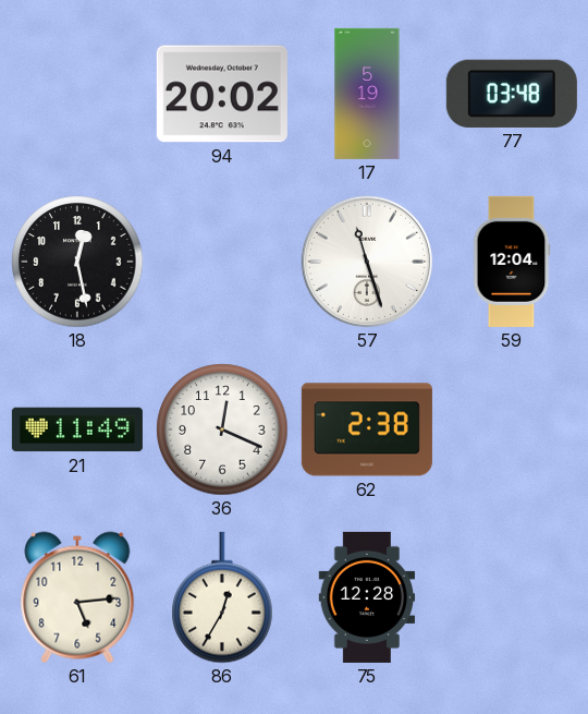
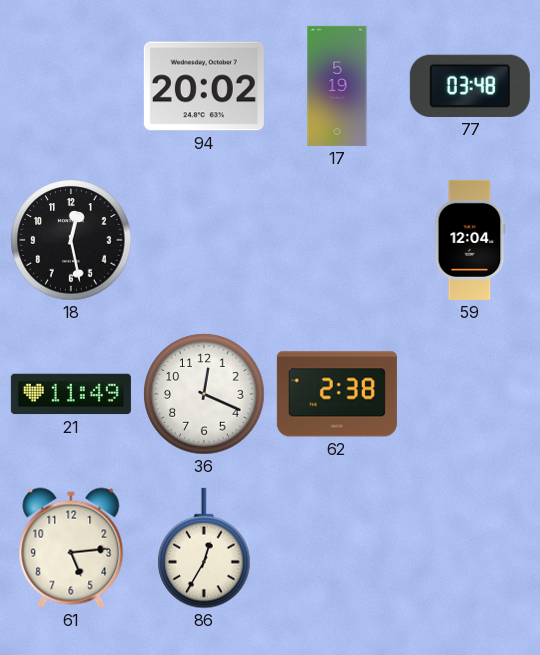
57: 11:27 -> none (367, 262)
75: 12:28 -> none (367, 597)
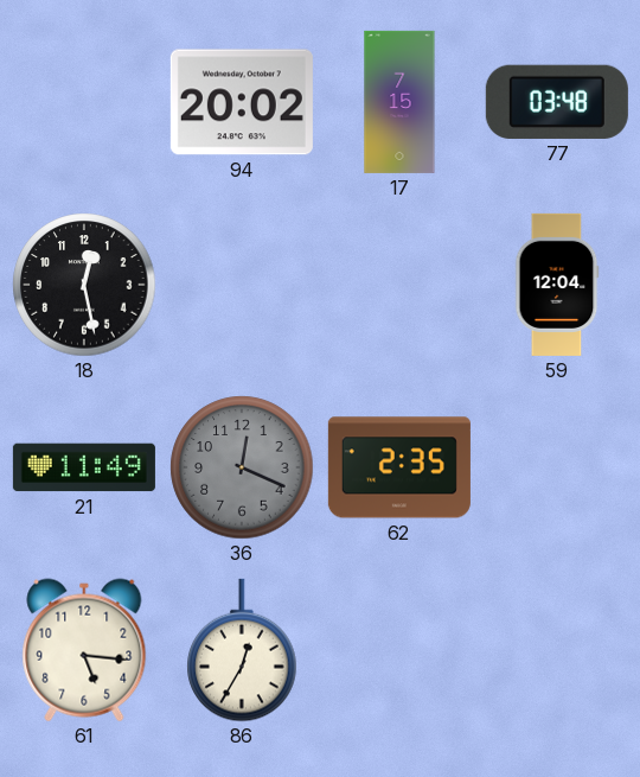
17: 5:19 -> 7:15 (399, 102)
36 dial: white -> grey (242, 467)
62: 2:38 -> 2:35 (399, 467)
61: 5:14 -> 5:16 (84, 650)
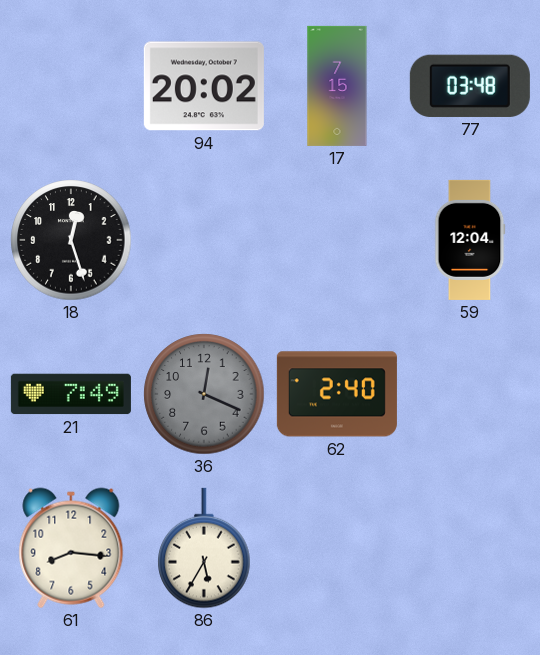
18: 12:28 -> 12:27 (71, 240)
21: 11:49 -> 7:49 (71, 394)
62: 2:35 -> 2:40 (337, 394)
61: 5:16 -> 8:16 (71, 548)
86: 12:35 -> 5:35 (204, 548)
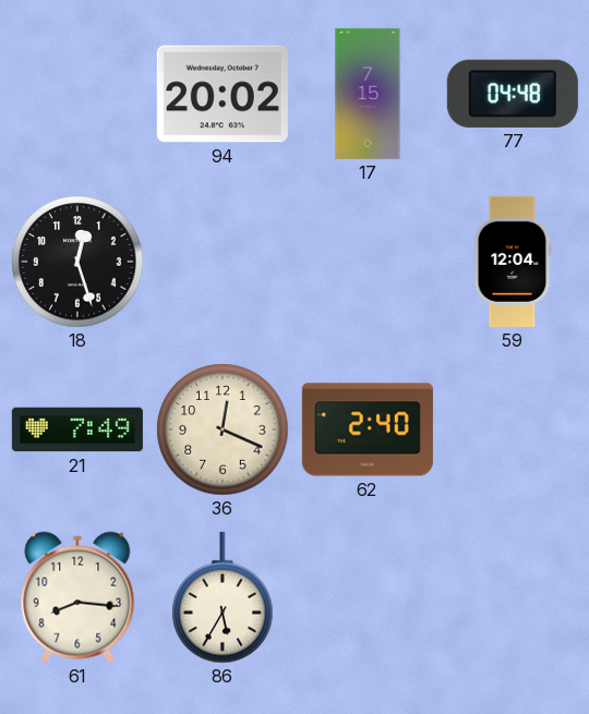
77: 03:48 -> 04:48 (513, 94)
36 dial: grey -> cream (223, 429)
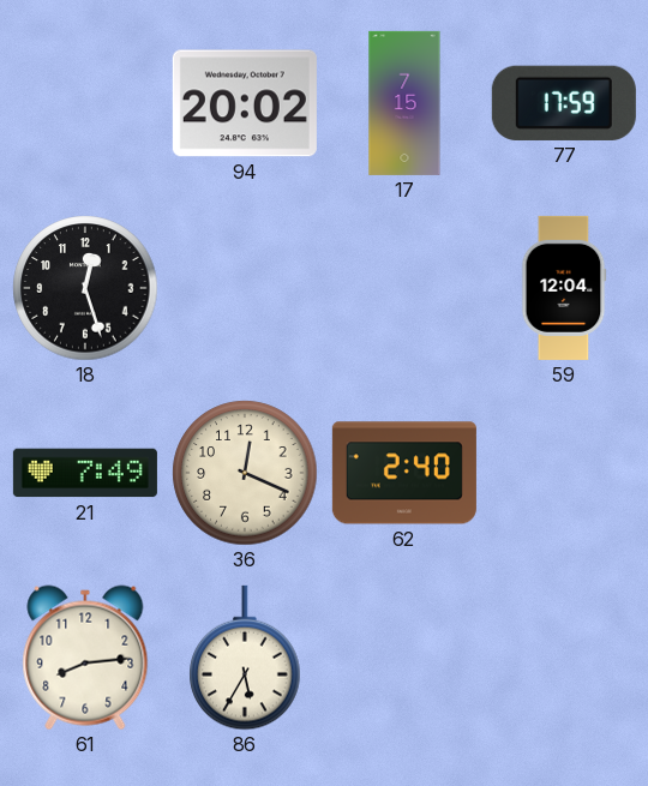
77: 04:48 -> 17:59 (564, 103)
61: 8:16 -> 8:14 (85, 658)
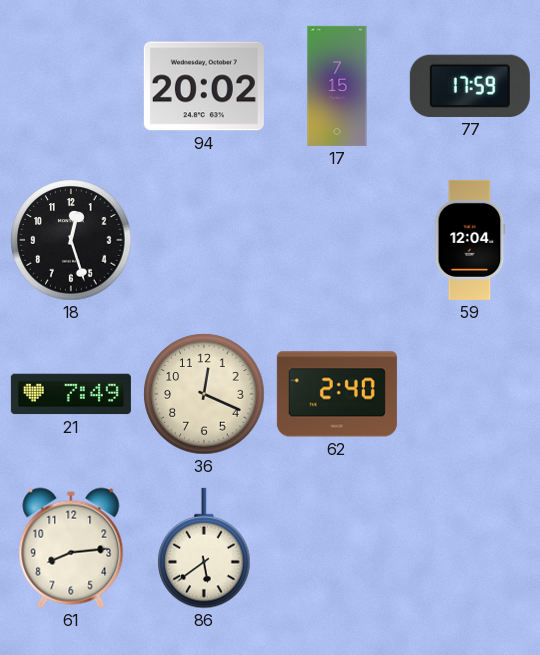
86: 5:35 -> 5:39 (204, 548)
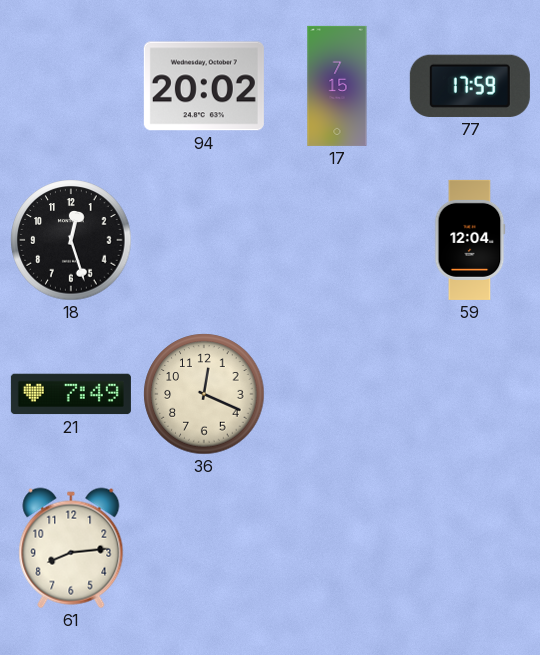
62: 2:40 -> none (337, 394)
86: 5:39 -> none (204, 548)
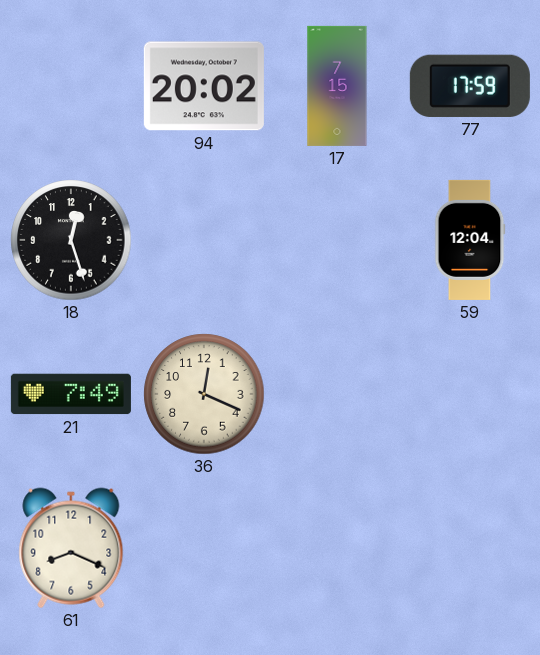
61: 8:14 -> 8:19 (71, 548)
